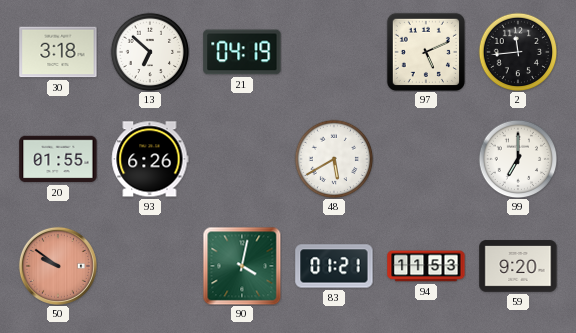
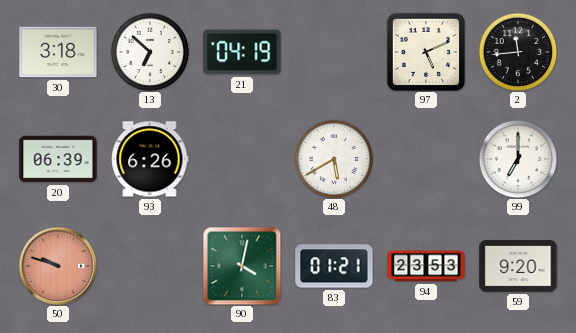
20: 01:55 -> 06:39 (58, 159)
50: 9:51 -> 9:48 (58, 266)
94: 11:53 -> 23:53 (426, 266)
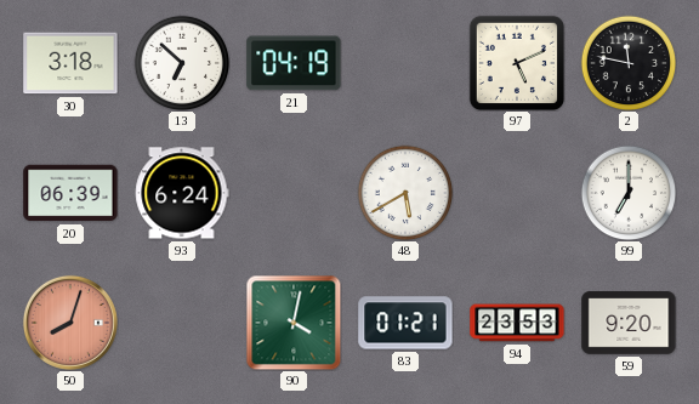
2: 11:44 -> 11:47 (629, 63)
93: 6:26 -> 6:24 (182, 193)
50: 9:48 -> 8:03 (70, 323)
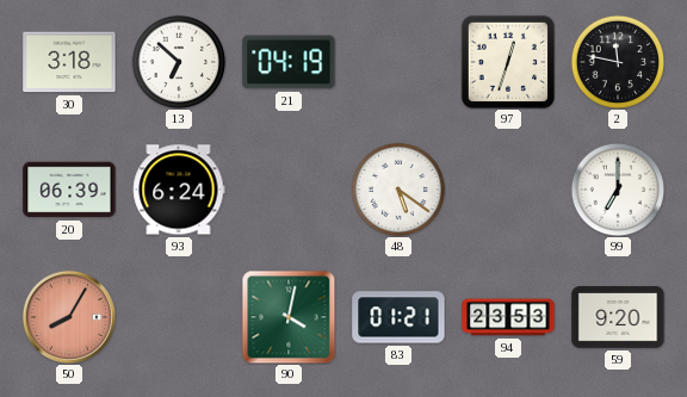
97: 5:11 -> 12:33 (508, 62)
48: 5:40 -> 5:21 (398, 190)
50: 8:03 -> 8:05 (69, 317)
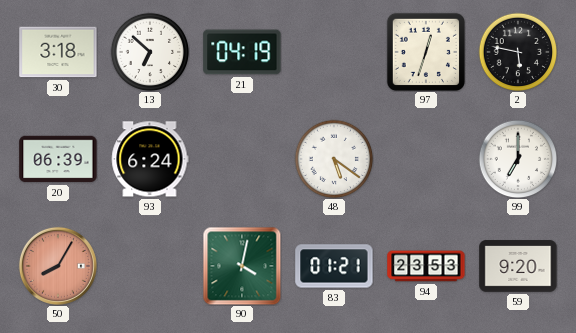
2: 11:47 -> 5:47 (518, 52)
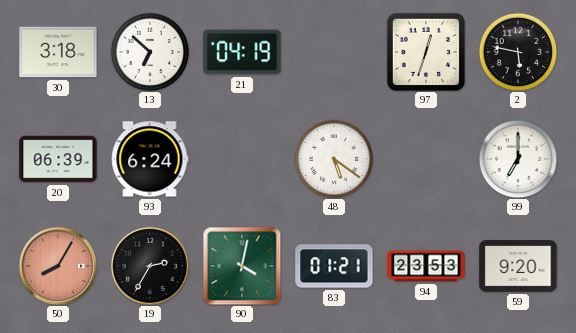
19: none -> 2:35 (150, 266)
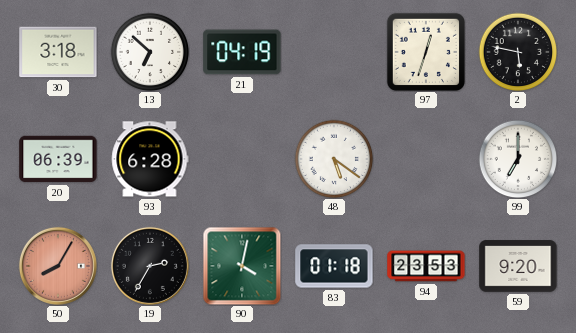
93: 6:24 -> 6:28 (150, 159)
83: 01:21 -> 01:18 (334, 266)
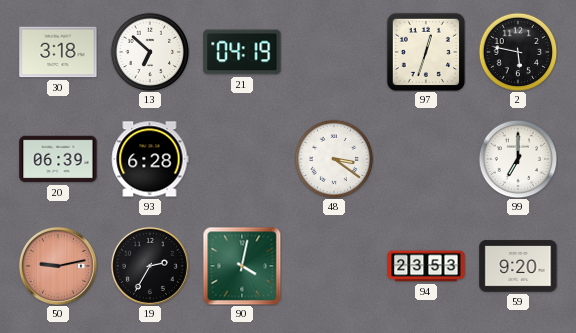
48: 5:21 -> 3:21 (334, 159)
50: 8:05 -> 9:13 (58, 266)
83: 01:18 -> none (334, 266)
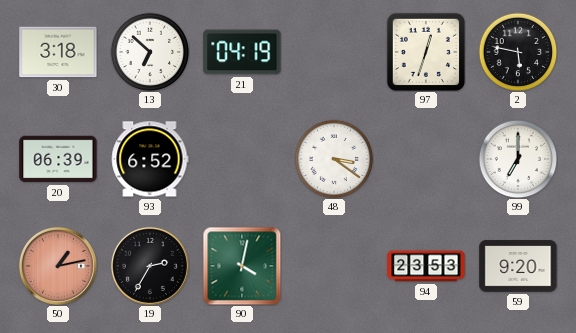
93: 6:28 -> 6:52 (150, 159)
50: 9:13 -> 1:13 (58, 266)
